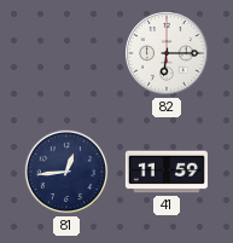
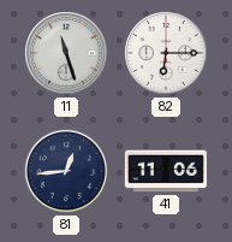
11: none -> 11:27 (66, 53)
41: 11:59 -> 11:06 (166, 171)
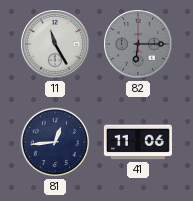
11: 11:27 -> 11:25 (55, 44)
82 dial: white -> grey (138, 44)
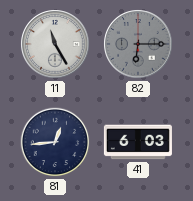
41: 11:06 -> 6:03 (138, 142)
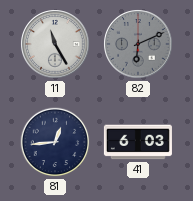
82: 6:15 -> 6:11 (138, 44)
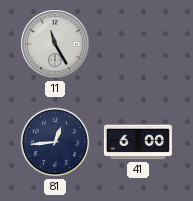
82: 6:11 -> none (138, 44)
41: 6:03 -> 6:00 (138, 142)
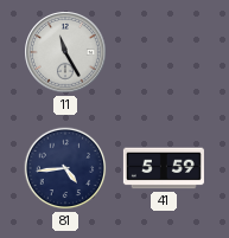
81: 12:44 -> 4:44 (65, 168)
41: 6:00 -> 5:59 (164, 168)
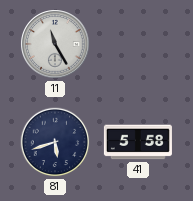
81: 4:44 -> 5:42 (55, 142)
41: 5:59 -> 5:58 (138, 142)
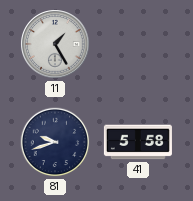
11: 11:25 -> 1:25 (55, 44)
81: 5:42 -> 9:42 (55, 142)
